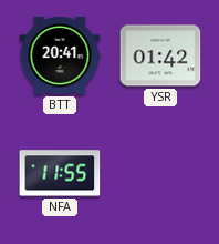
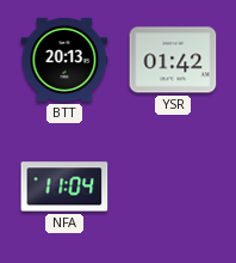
BTT: 20:41 -> 20:13 (64, 60)
NFA: 11:55 -> 11:04 (64, 186)
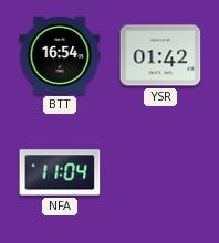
BTT: 20:13 -> 16:54 (60, 55)
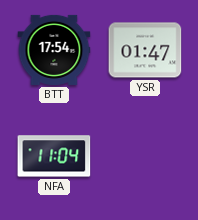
BTT: 16:54 -> 17:54 (54, 50)
YSR: 01:42 -> 01:47 (145, 50)
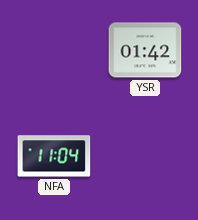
BTT: 17:54 -> none (54, 50)
YSR: 01:47 -> 01:42 (145, 50)
